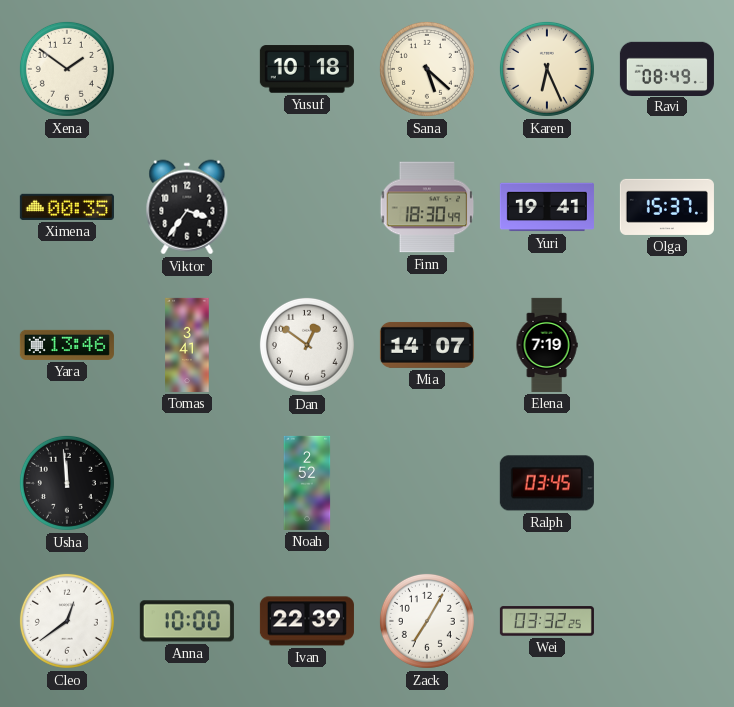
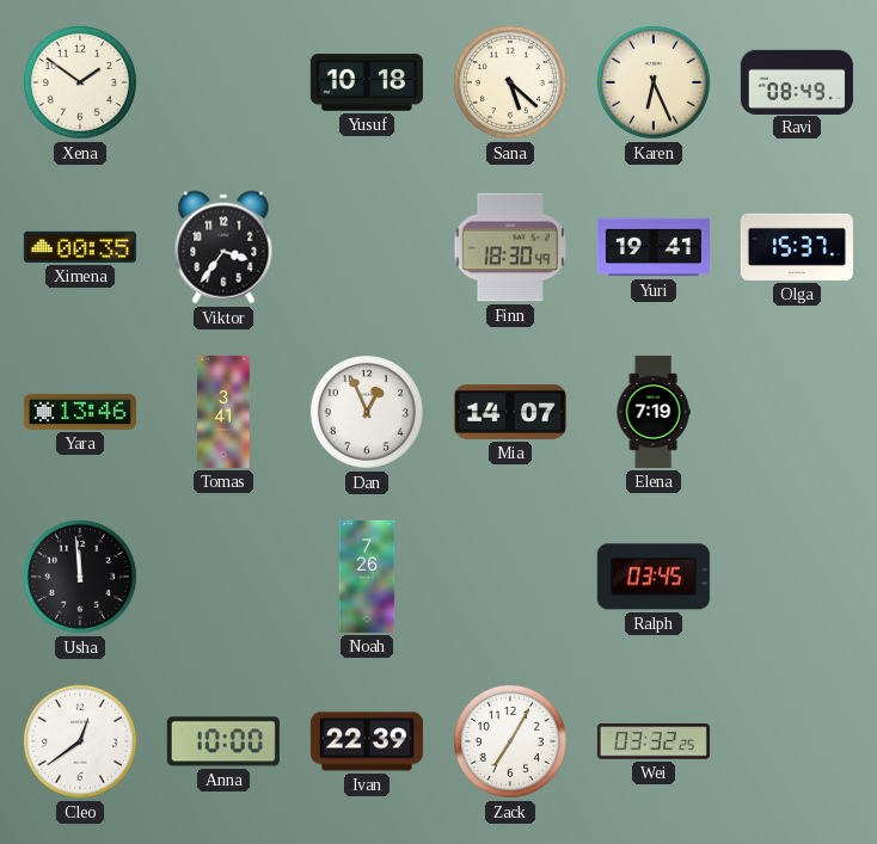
Dan: 12:51 -> 12:56 (367, 412)
Noah: 2:52 -> 7:26 (367, 577)
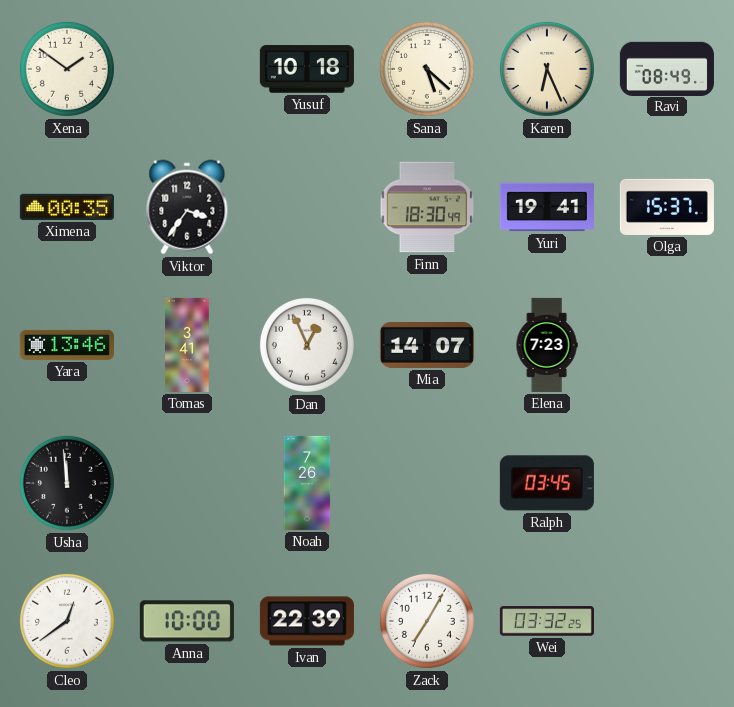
Elena: 7:19 -> 7:23 (547, 345)
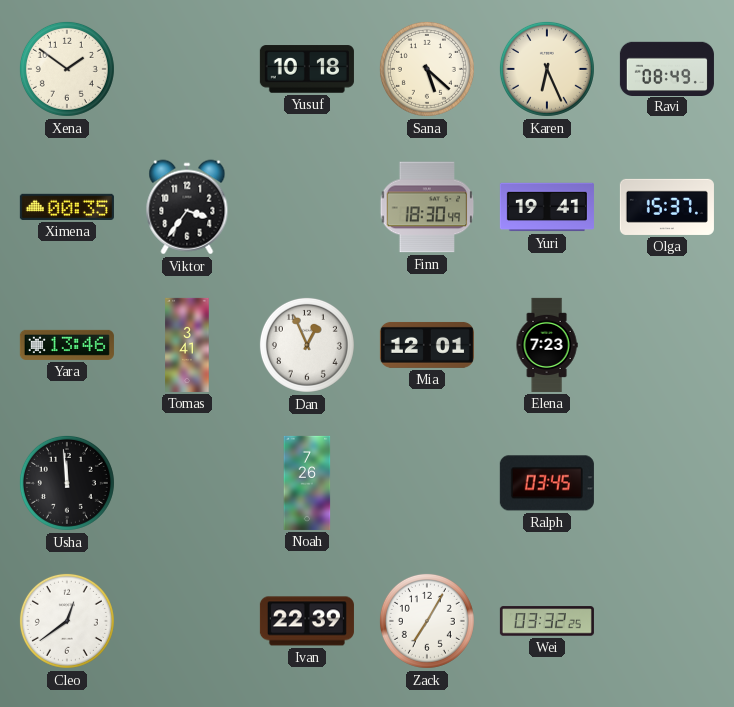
Mia: 14:07 -> 12:01 (427, 345)
Anna: 10:00 -> none (187, 621)
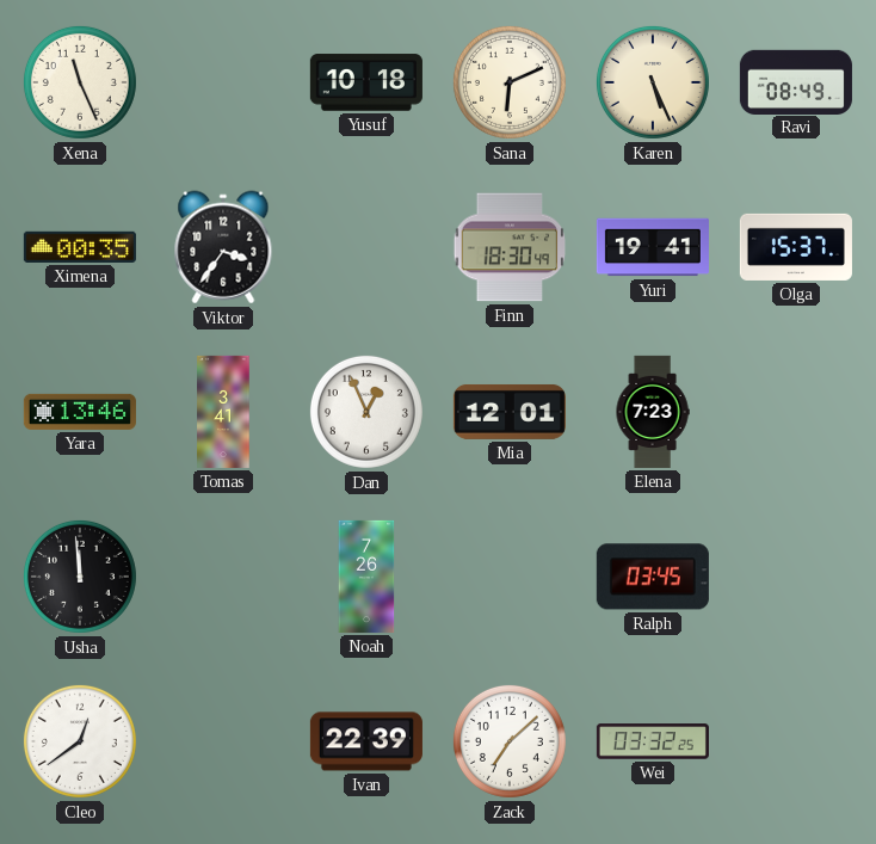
Xena: 1:51 -> 11:26 (80, 82)
Sana: 5:22 -> 6:11 (510, 82)
Karen: 6:26 -> 5:26 (653, 82)
Zack: 7:05 -> 7:08 (510, 741)
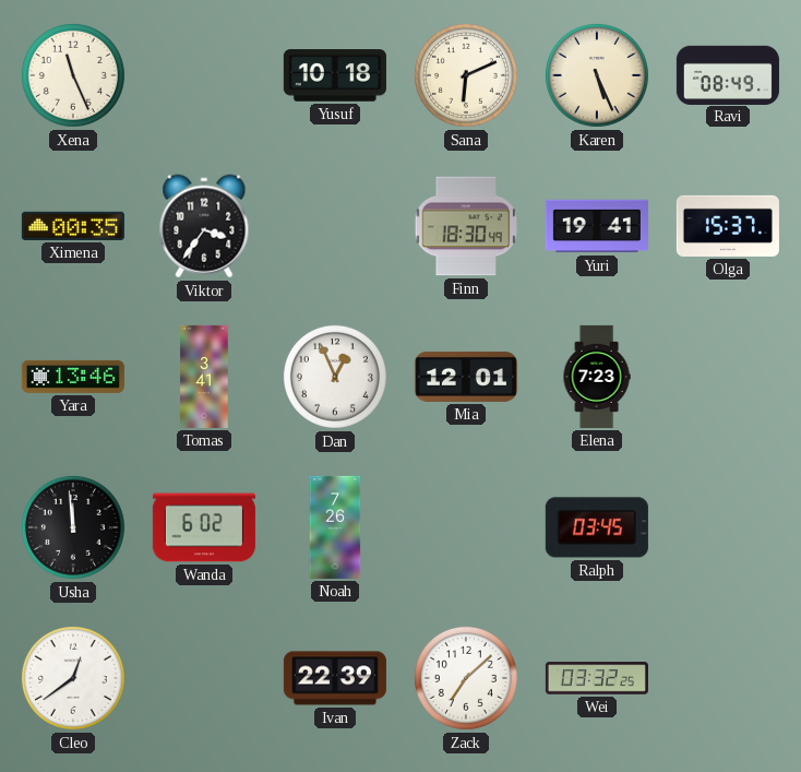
Wanda: none -> 6:02 (204, 527)
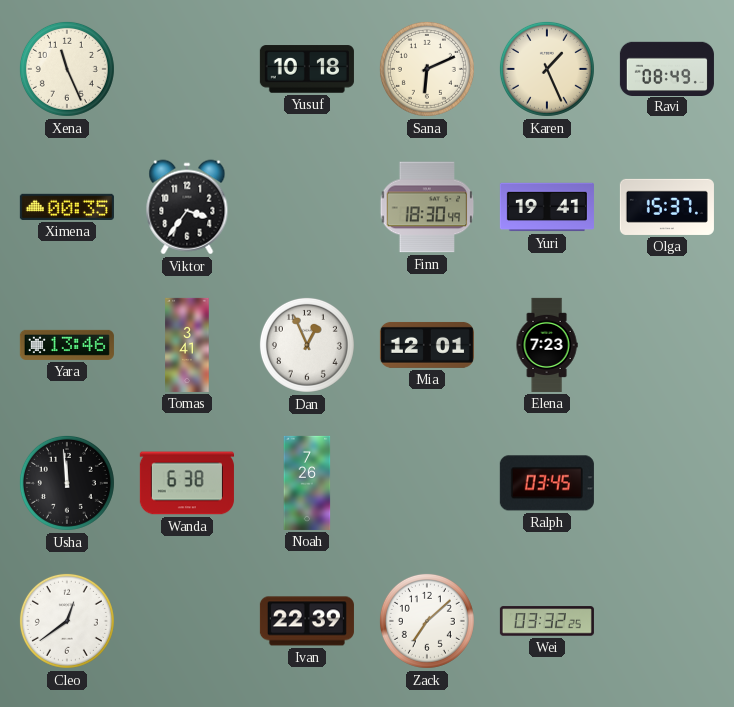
Karen: 5:26 -> 1:26 (547, 69)
Wanda: 6:02 -> 6:38 (187, 483)
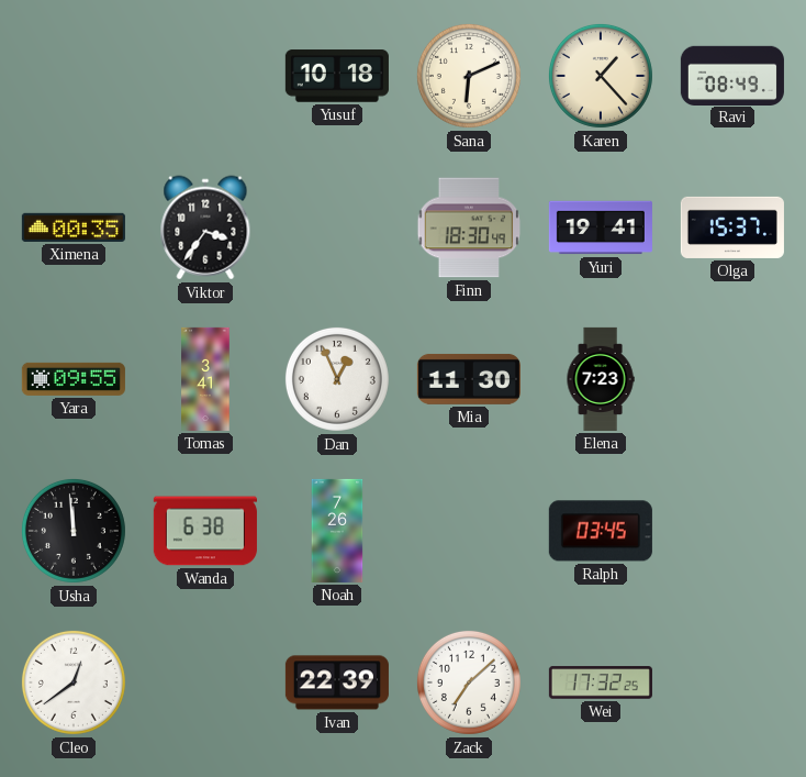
Xena: 11:26 -> none (67, 69)
Karen: 1:26 -> 1:23 (601, 76)
Yara: 13:46 -> 09:55 (74, 379)
Mia: 12:01 -> 11:30 (469, 379)
Wei: 03:32 -> 17:32 (601, 682)
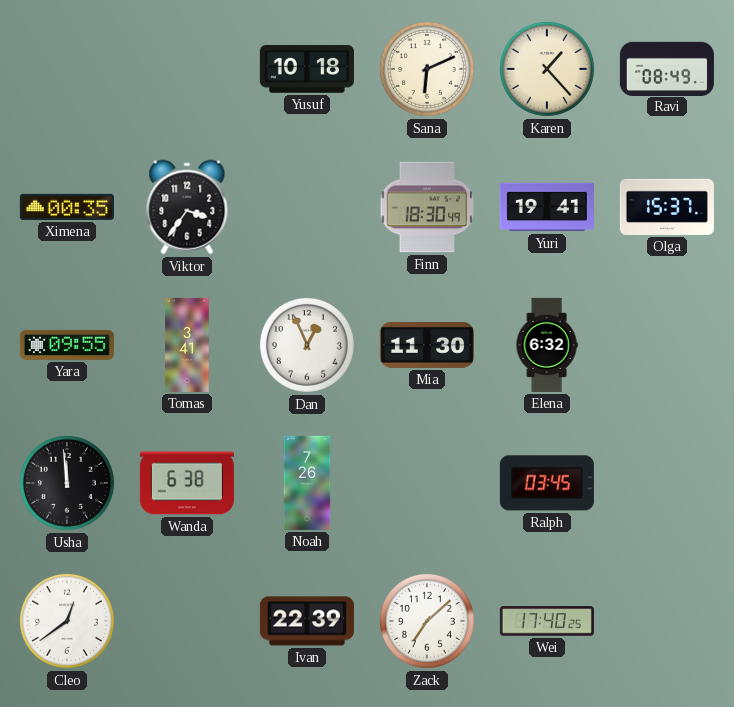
Elena: 7:23 -> 6:32 (547, 345)
Wei: 17:32 -> 17:40 (547, 621)
